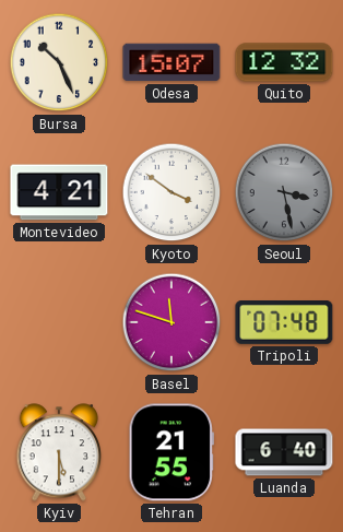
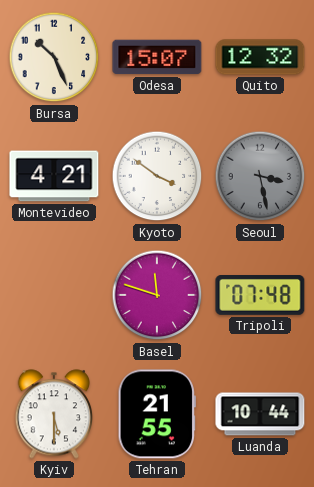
Luanda: 6:40 -> 10:44 (260, 414)
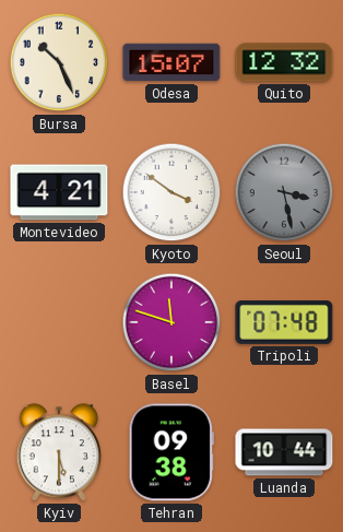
Tehran: 21:55 -> 09:38 (170, 452)
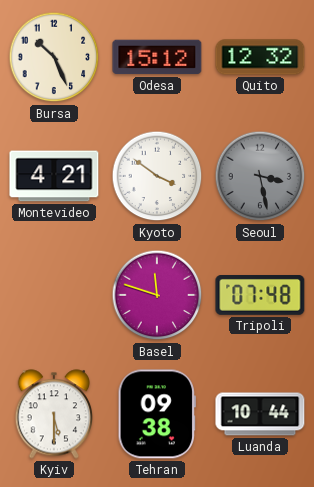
Odesa: 15:07 -> 15:12 (157, 57)
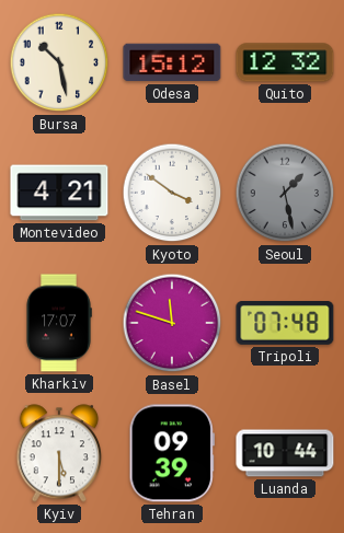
Bursa: 10:26 -> 10:28 (59, 62)
Seoul: 3:28 -> 1:28 (285, 193)
Kharkiv: none -> 17:07 (59, 323)
Tehran: 09:38 -> 09:39 (171, 453)
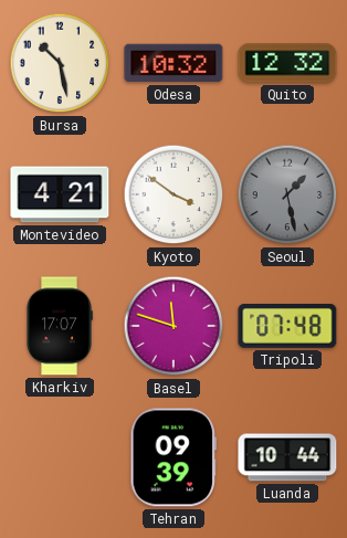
Odesa: 15:12 -> 10:32 (173, 63)
Kyiv: 5:30 -> none (58, 453)
